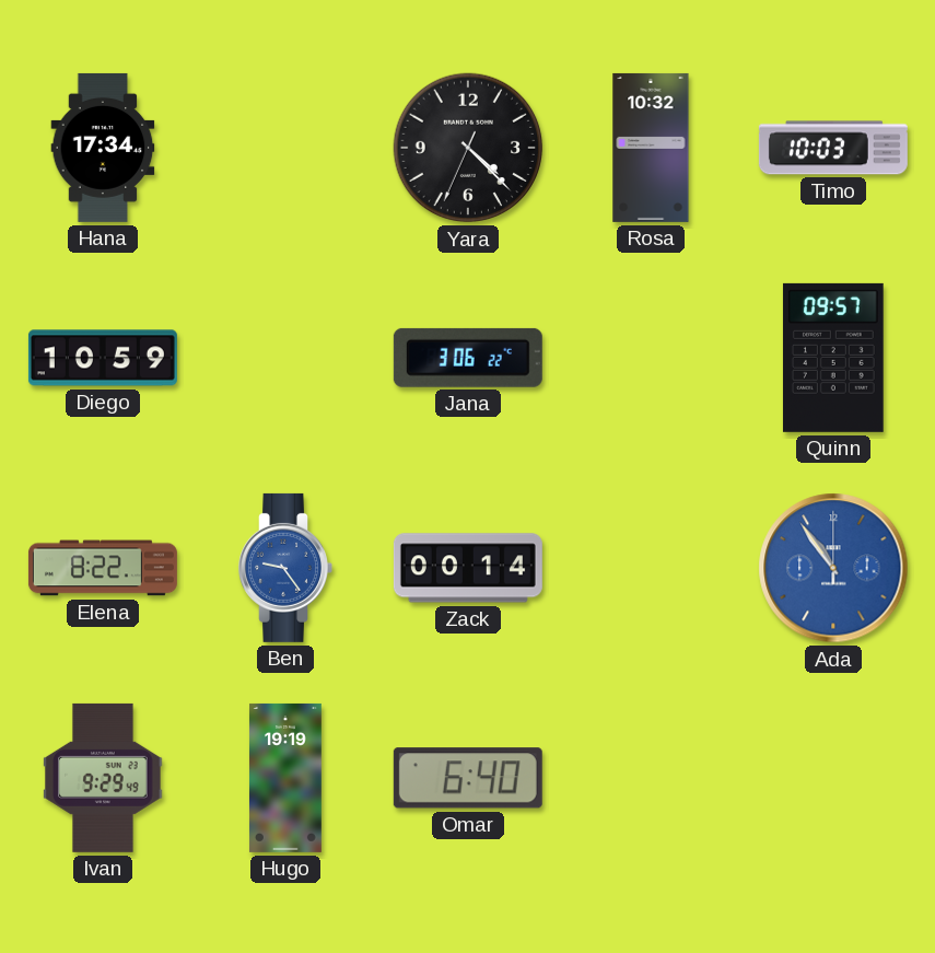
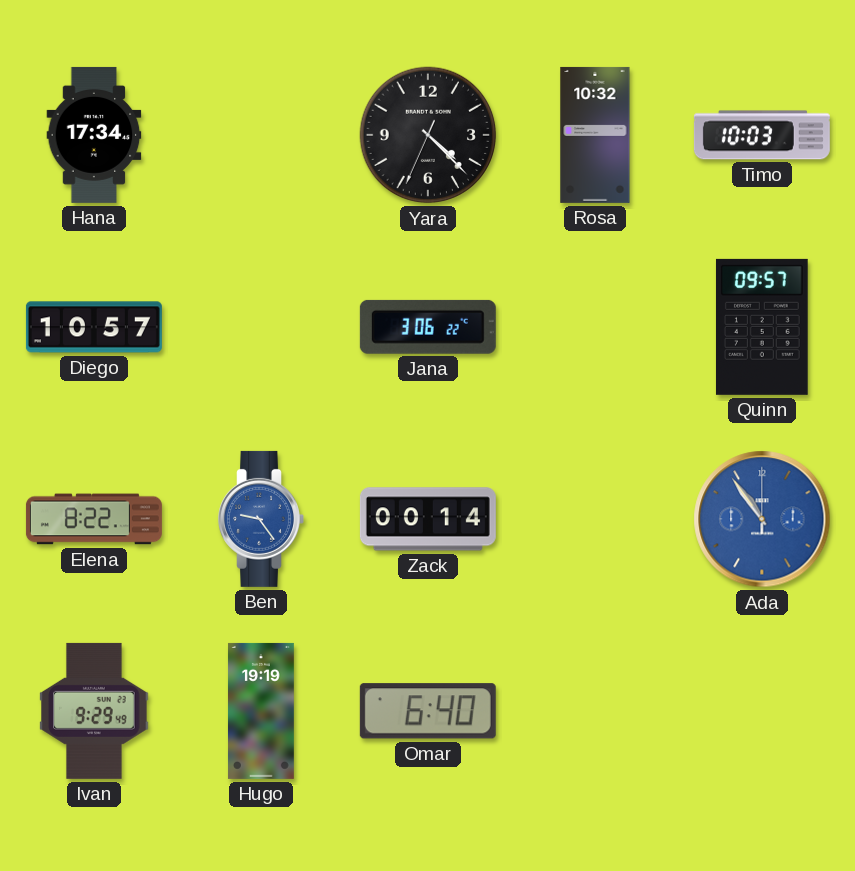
Diego: 10:59 -> 10:57 (94, 327)
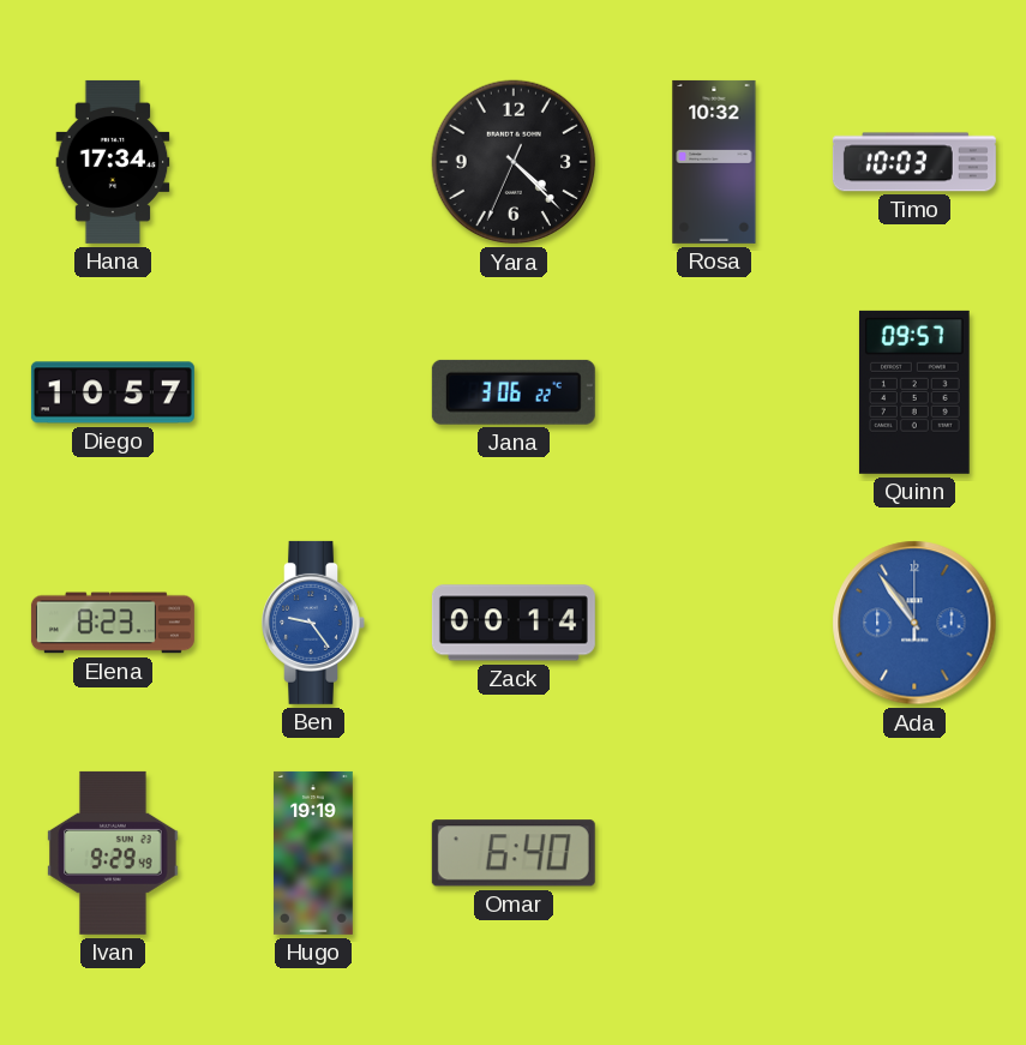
Elena: 8:22 -> 8:23 (113, 623)
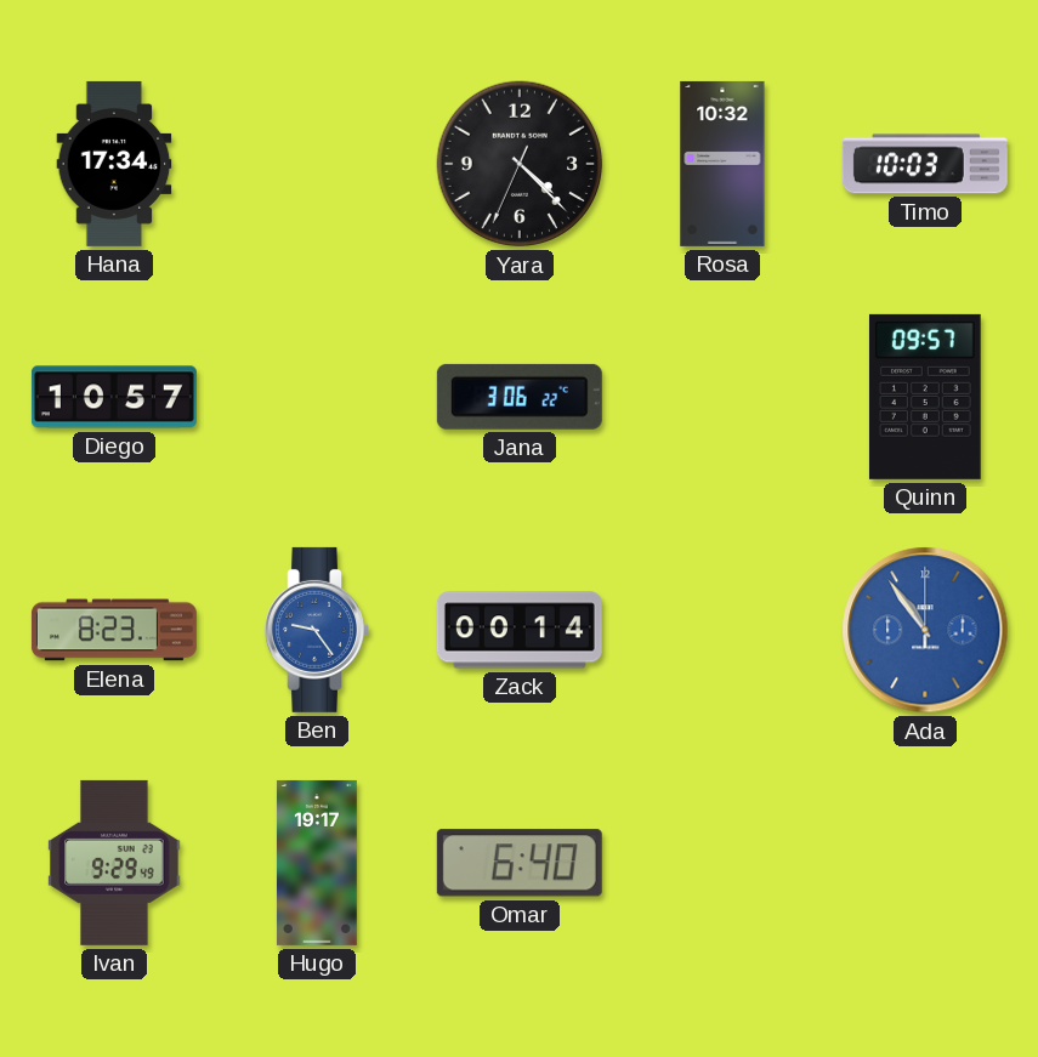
Hugo: 19:19 -> 19:17 (317, 863)
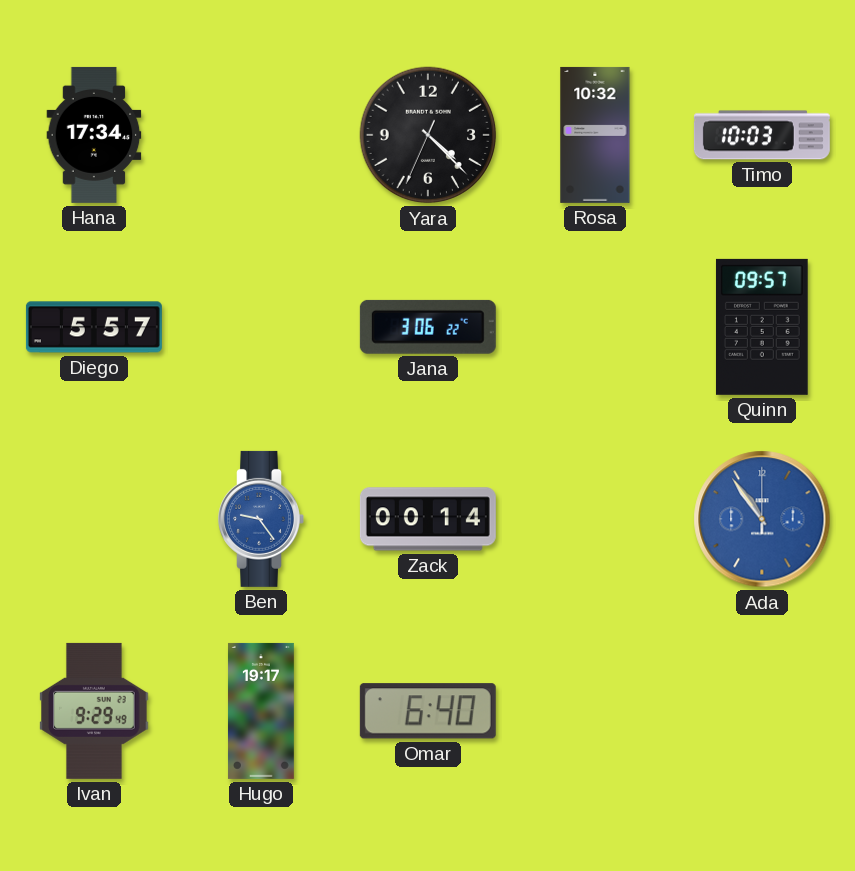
Diego: 10:57 -> 5:57 (94, 327)
Elena: 8:23 -> none (114, 630)
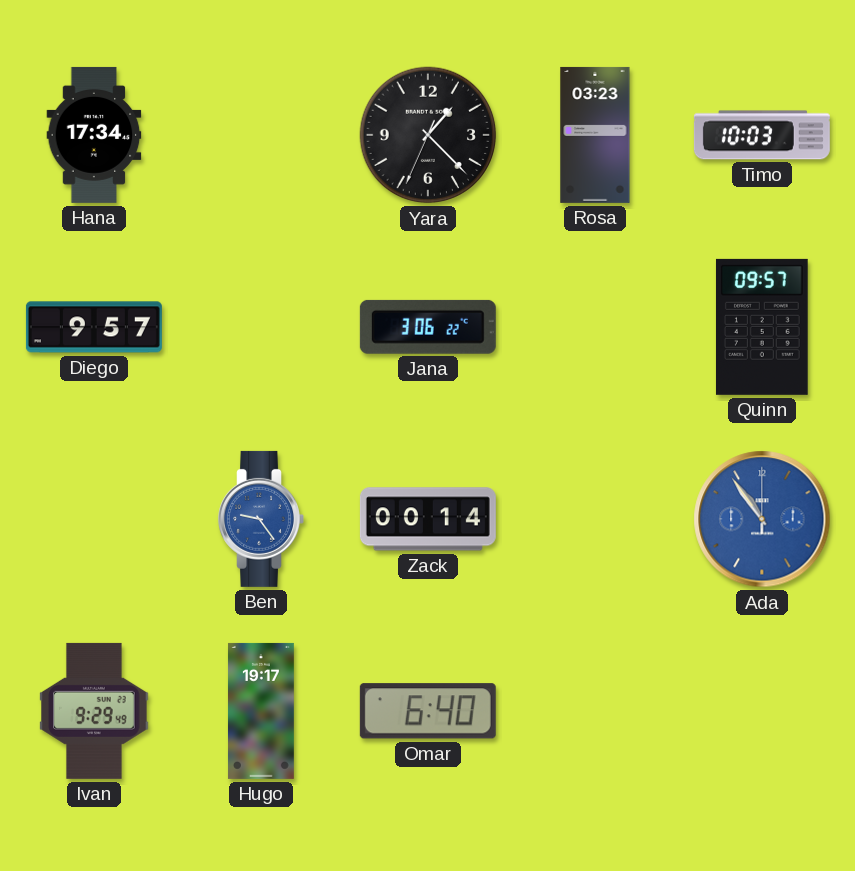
Yara: 4:22 -> 1:22 (428, 135)
Rosa: 10:32 -> 03:23 (595, 135)
Diego: 5:57 -> 9:57 (94, 327)
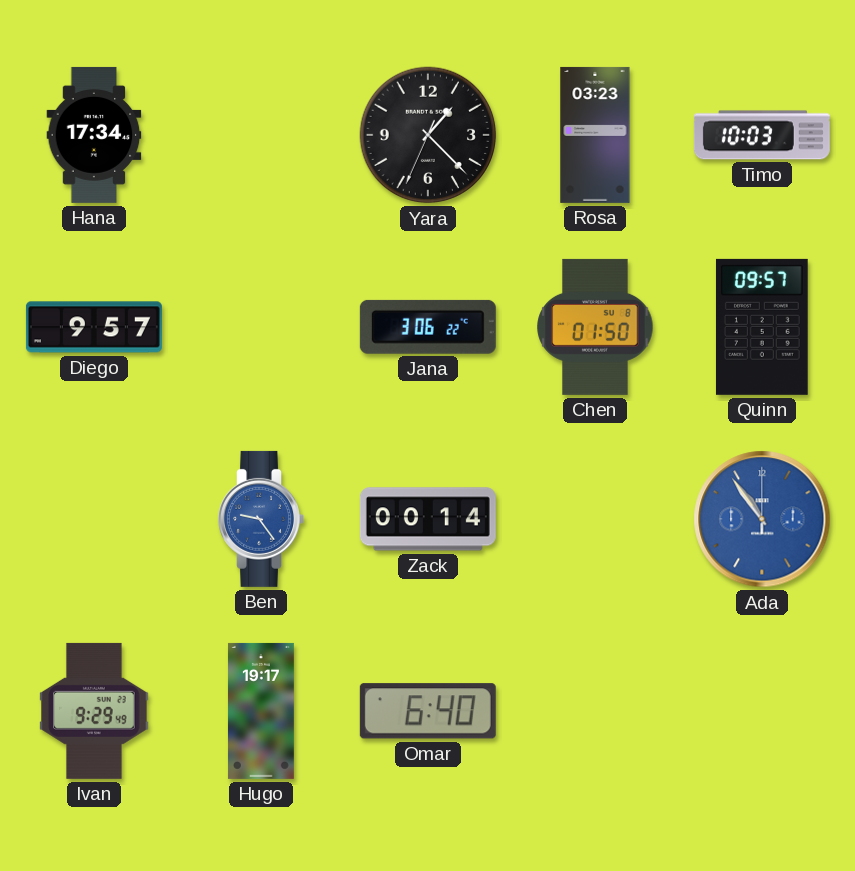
Chen: none -> 01:50 (595, 327)
